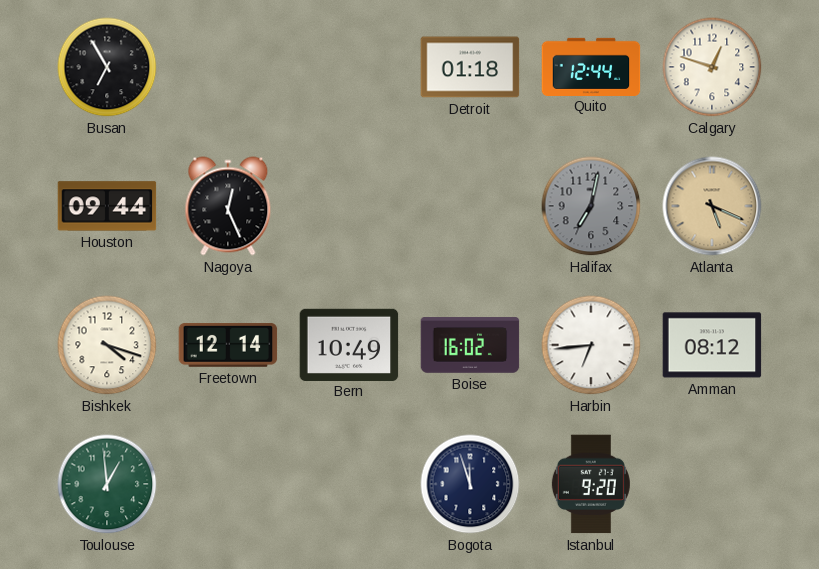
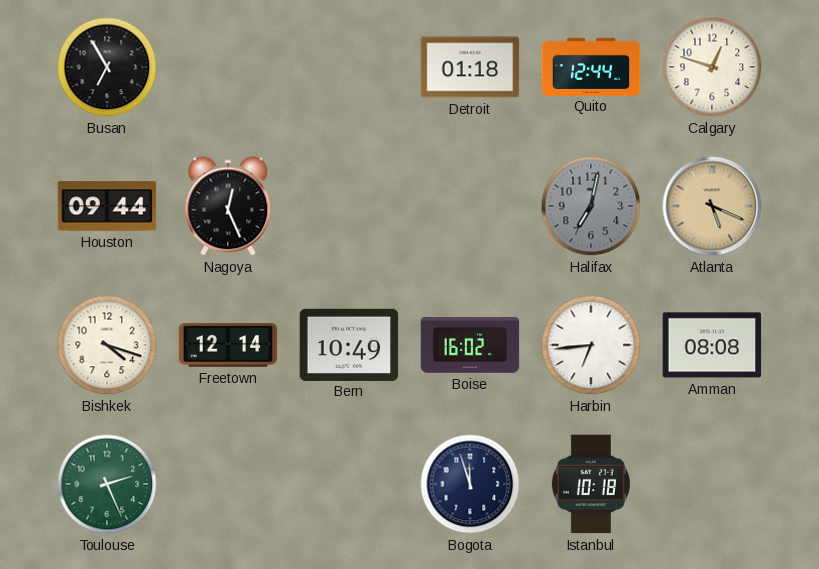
Amman: 08:12 -> 08:08 (712, 345)
Toulouse: 12:59 -> 2:26 (107, 484)
Istanbul: 9:20 -> 10:18 (591, 484)
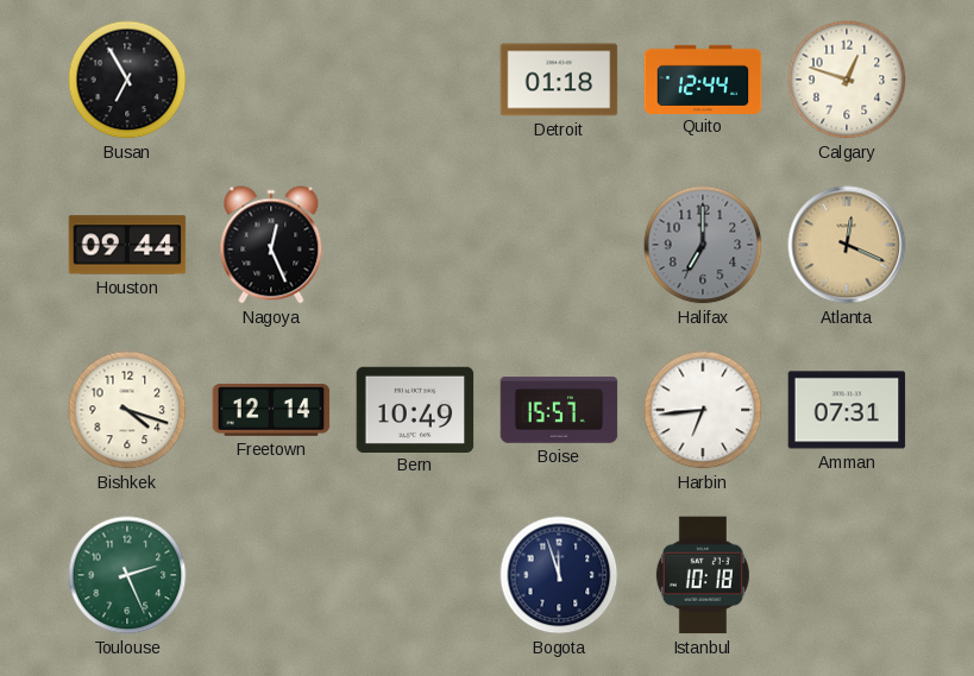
Halifax: 7:02 -> 7:00 (703, 245)
Atlanta: 5:19 -> 12:19 (847, 245)
Boise: 16:02 -> 15:57 (559, 410)
Amman: 08:08 -> 07:31 (847, 410)
